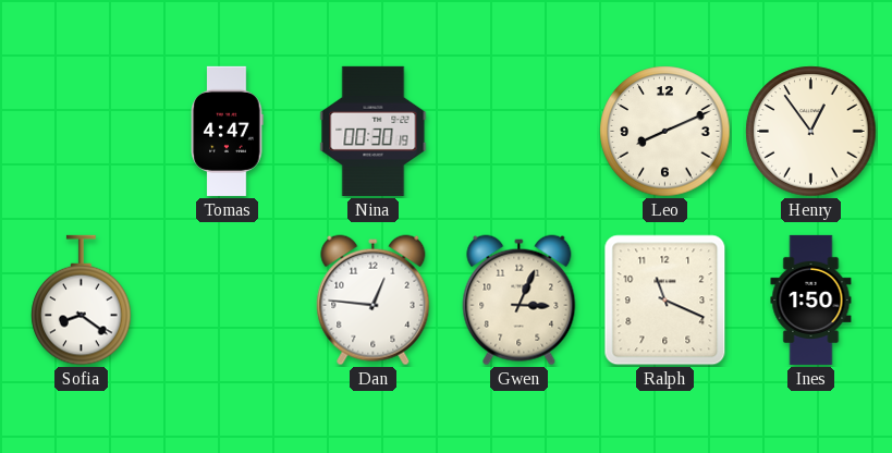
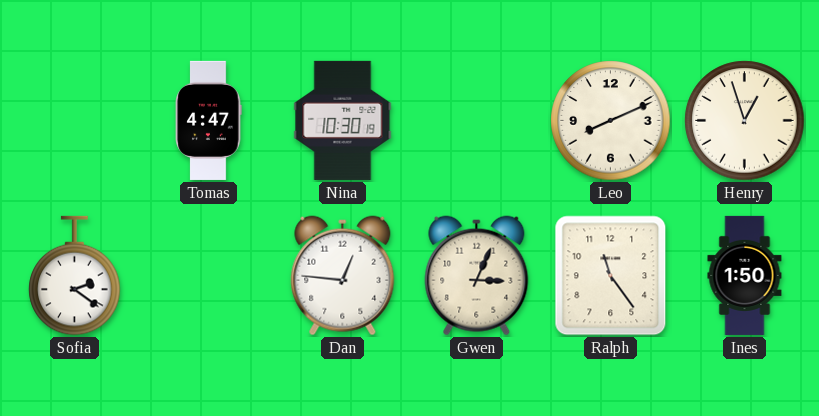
Nina: 00:30 -> 10:30 (343, 120)
Henry: 12:54 -> 12:57 (745, 121)
Sofia: 8:21 -> 2:21 (75, 276)
Ralph: 11:19 -> 11:24 (611, 276)
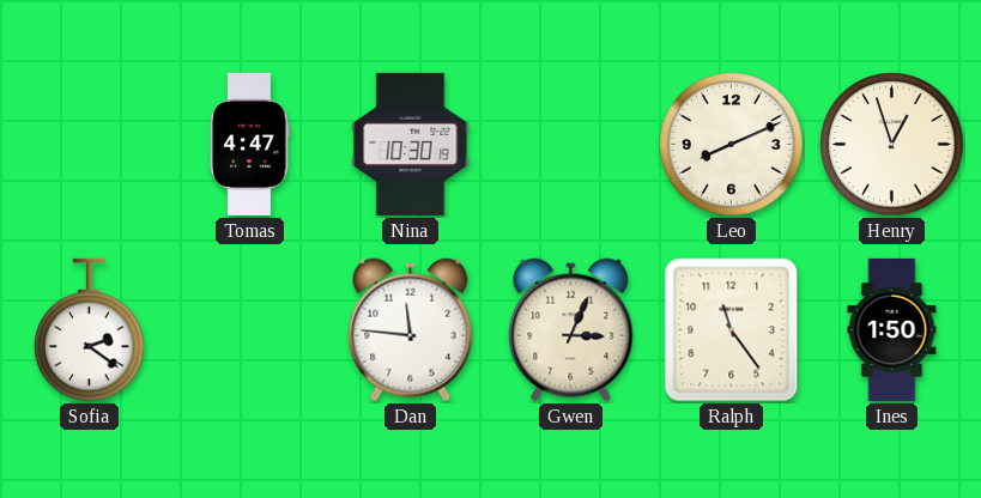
Dan: 12:46 -> 11:46 (411, 330)
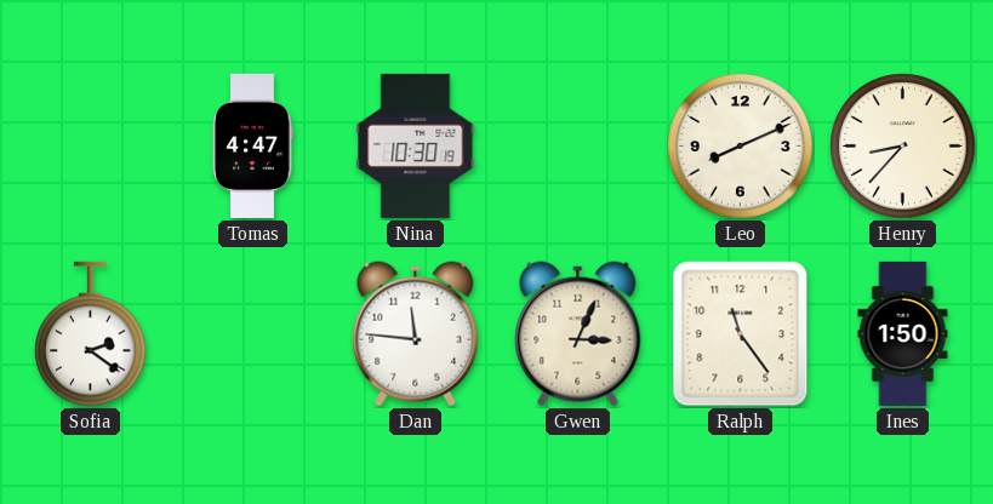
Henry: 12:57 -> 8:37 (903, 147)
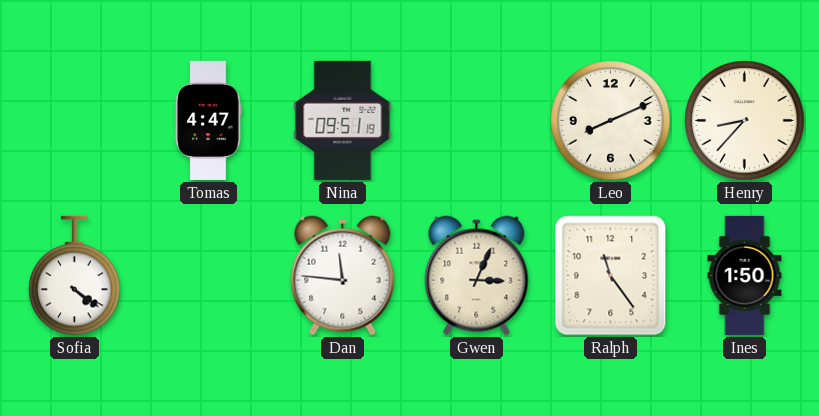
Nina: 10:30 -> 09:51 (343, 120)
Sofia: 2:21 -> 4:21 (75, 276)
